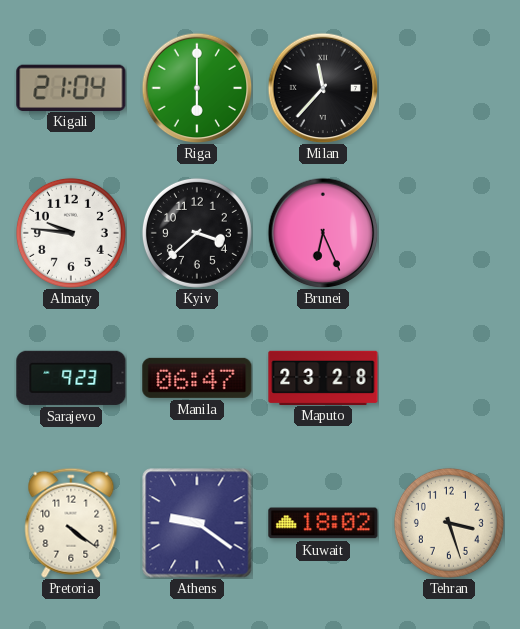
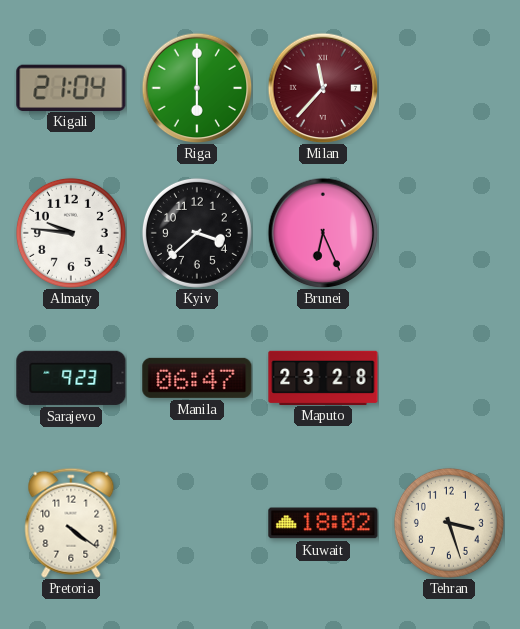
Milan dial: black -> burgundy (323, 88)
Athens: 9:21 -> none (197, 523)
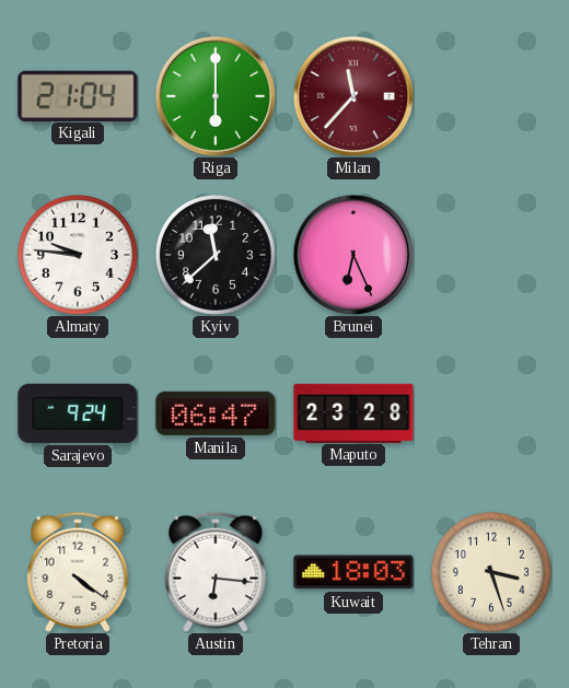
Kyiv: 3:38 -> 11:38 (216, 255)
Sarajevo: 9:23 -> 9:24 (78, 413)
Austin: none -> 6:16 (216, 572)
Kuwait: 18:02 -> 18:03 (353, 572)
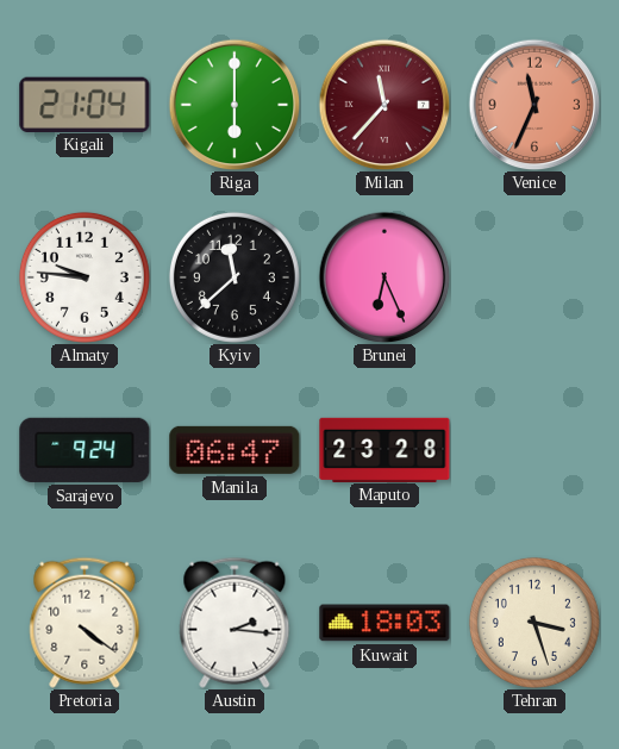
Venice: none -> 11:34 (534, 105)
Austin: 6:16 -> 2:16 (235, 623)
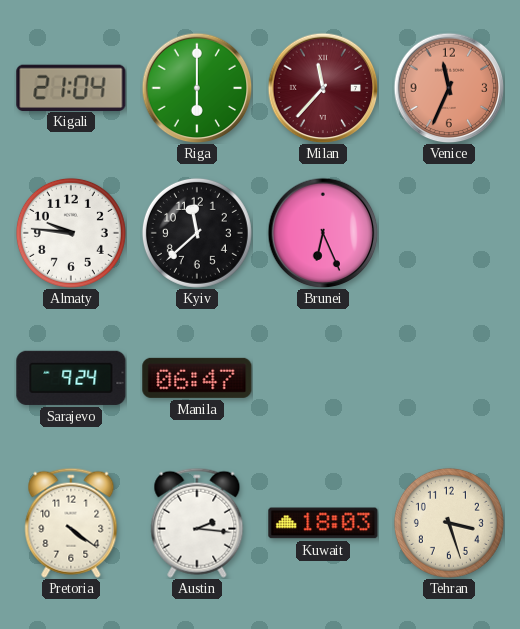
Maputo: 23:28 -> none (384, 449)
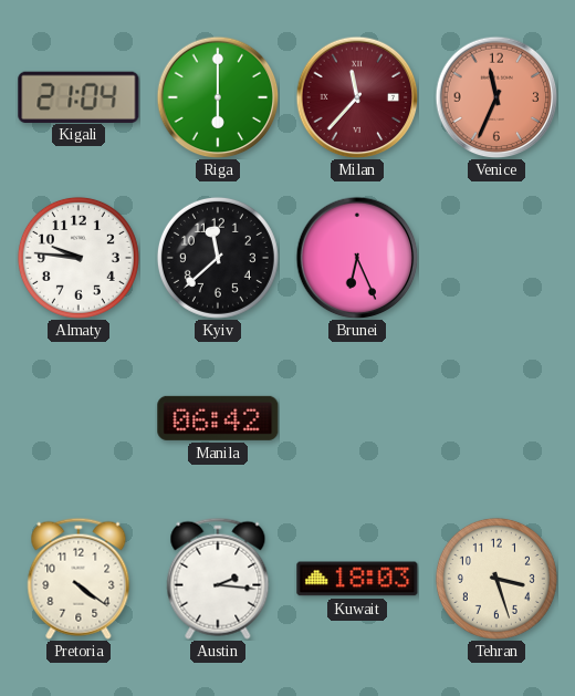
Sarajevo: 9:24 -> none (71, 378)
Manila: 06:47 -> 06:42 (218, 418)
